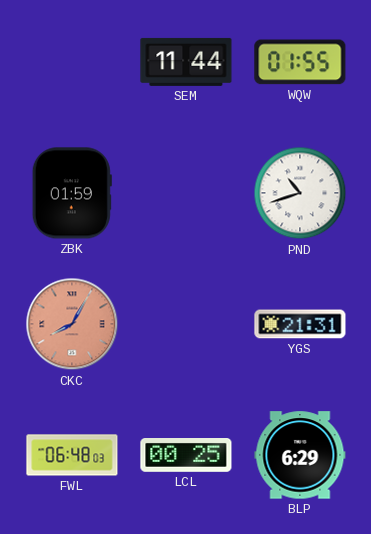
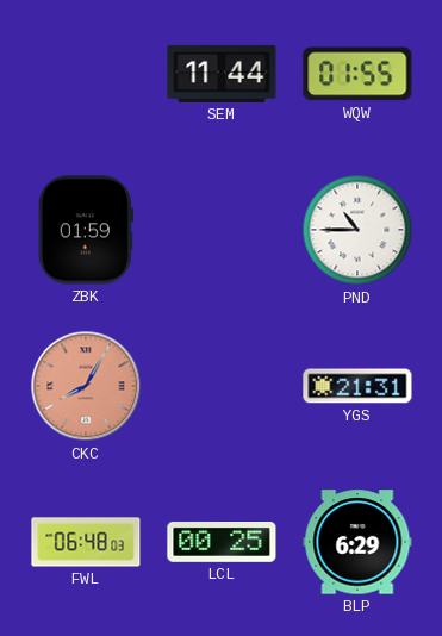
PND: 10:42 -> 10:45 (357, 230)
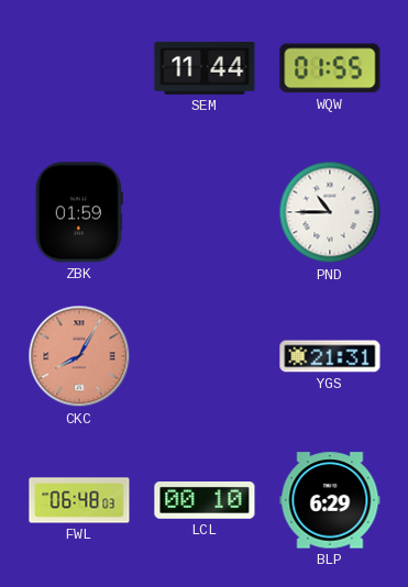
LCL: 00:25 -> 00:10 (205, 501)
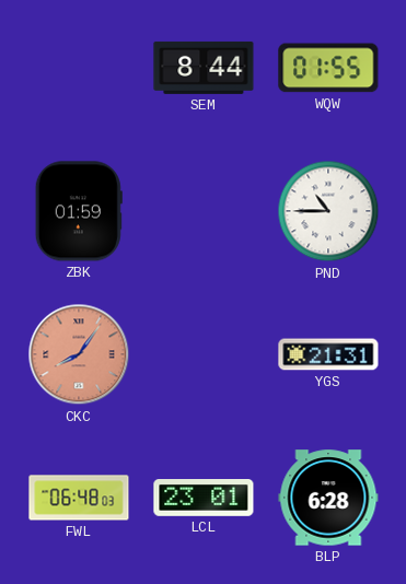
SEM: 11:44 -> 8:44 (204, 68)
CKC: 8:05 -> 8:06 (79, 354)
LCL: 00:10 -> 23:01 (204, 499)
BLP: 6:29 -> 6:28 (328, 498)
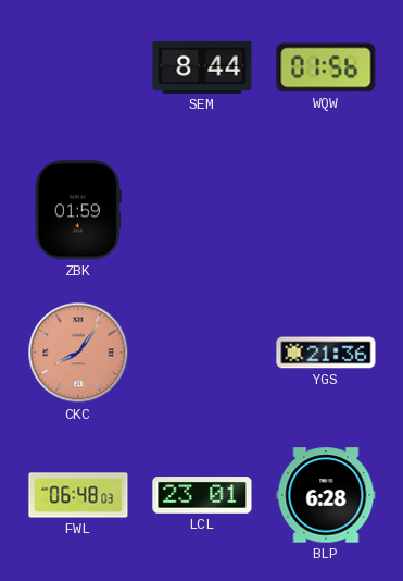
WQW: 01:55 -> 01:56 (326, 67)
PND: 10:45 -> none (328, 211)
YGS: 21:31 -> 21:36 (326, 353)
